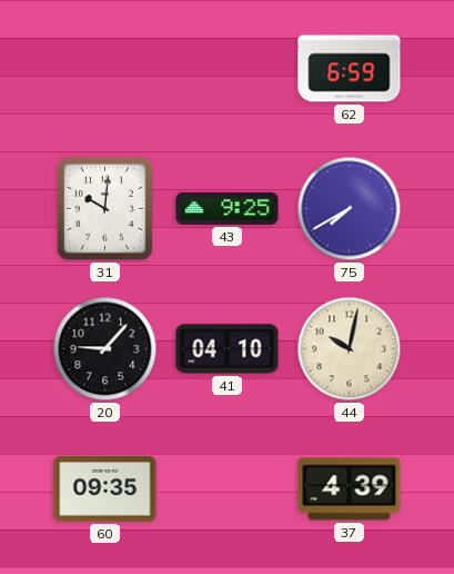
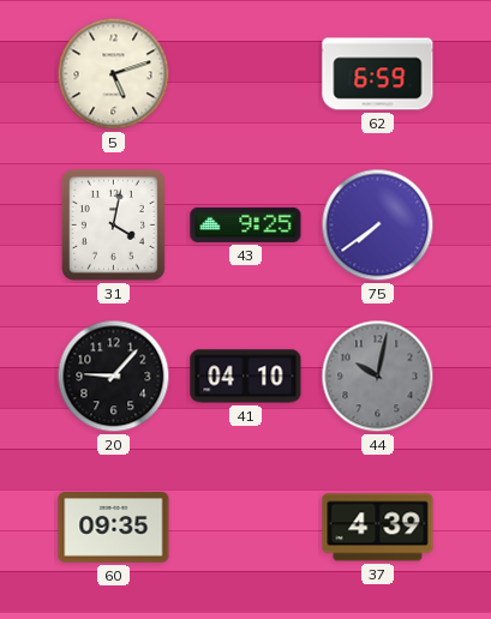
5: none -> 5:12 (114, 74)
31: 10:01 -> 4:02 (113, 224)
75: 7:40 -> 7:39 (378, 226)
44 dial: cream -> grey (378, 377)
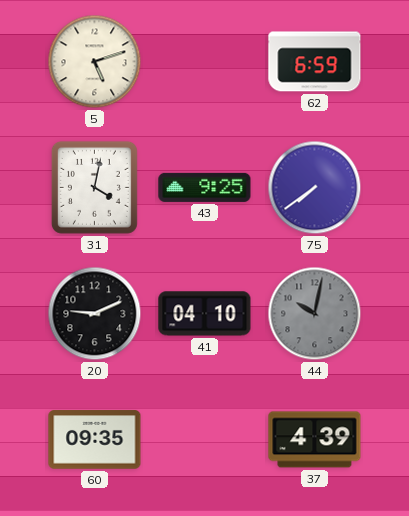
20: 9:07 -> 9:11 (95, 314)
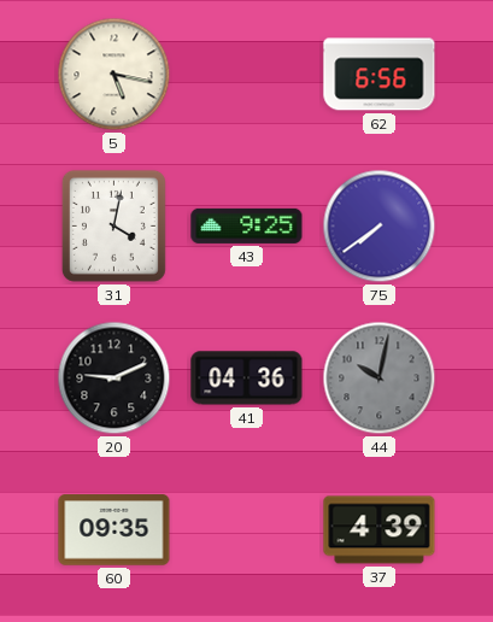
5: 5:12 -> 5:17 (115, 75)
62: 6:59 -> 6:56 (380, 75)
41: 04:10 -> 04:36 (247, 379)
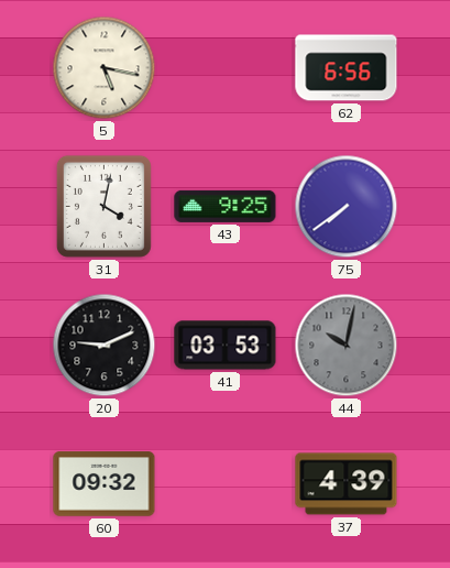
41: 04:36 -> 03:53 (226, 346)
60: 09:35 -> 09:32 (105, 484)
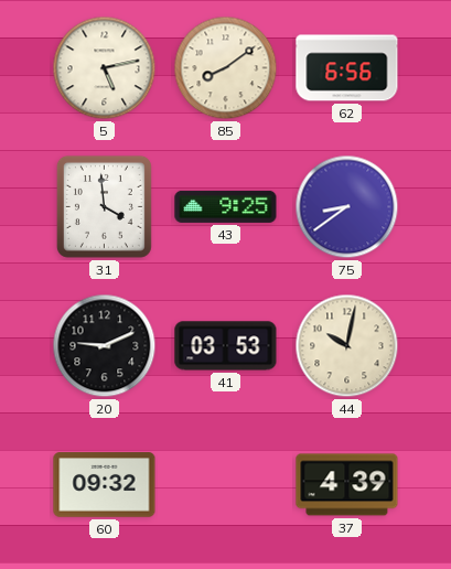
5: 5:17 -> 5:13 (105, 68)
85: none -> 8:09 (226, 68)
31: 4:02 -> 3:59 (104, 206)
75: 7:39 -> 8:39 (347, 207)
44 dial: grey -> cream (347, 346)
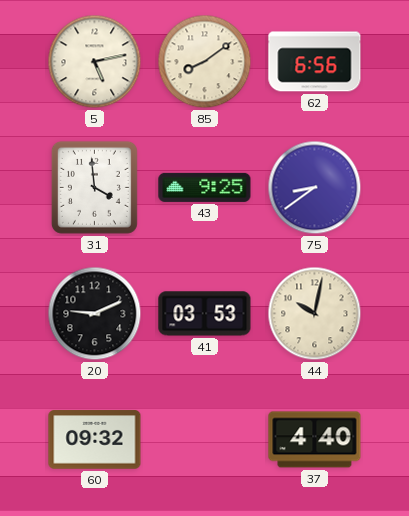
37: 4:39 -> 4:40 (315, 440)
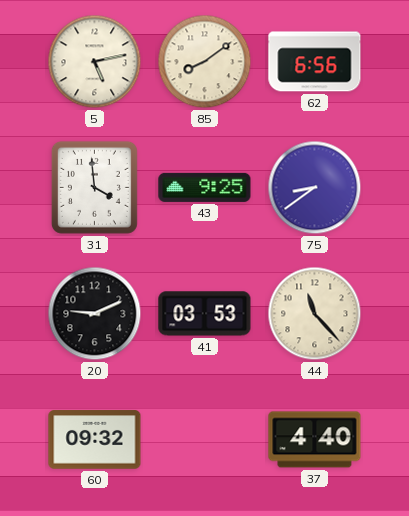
44: 10:02 -> 11:23 (315, 314)
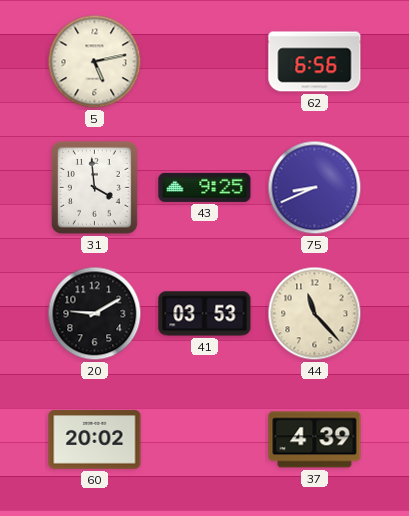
85: 8:09 -> none (205, 62)
75: 8:39 -> 8:41 (315, 188)
20: 9:11 -> 9:10 (95, 314)
60: 09:32 -> 20:02 (95, 440)
37: 4:40 -> 4:39 (315, 440)
